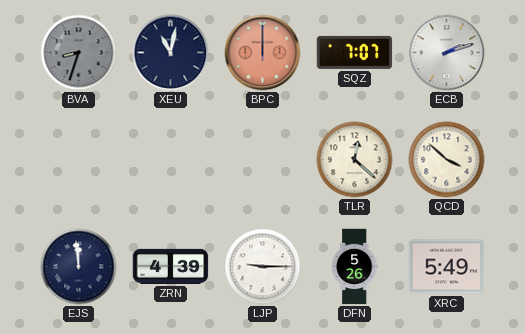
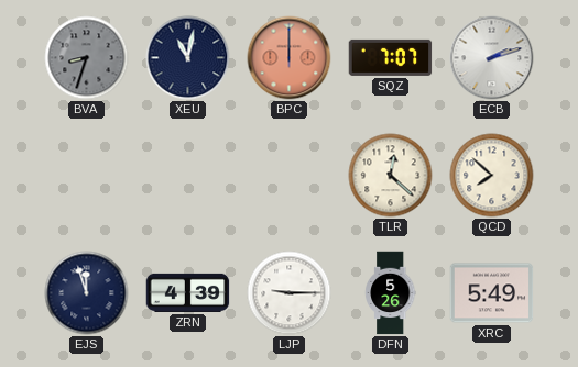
QCD: 3:52 -> 7:52 (492, 176)
EJS: 11:59 -> 11:57 (87, 293)
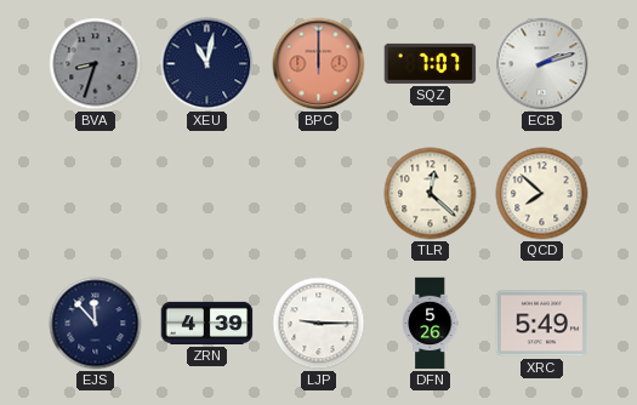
EJS: 11:57 -> 11:53 (96, 324)
